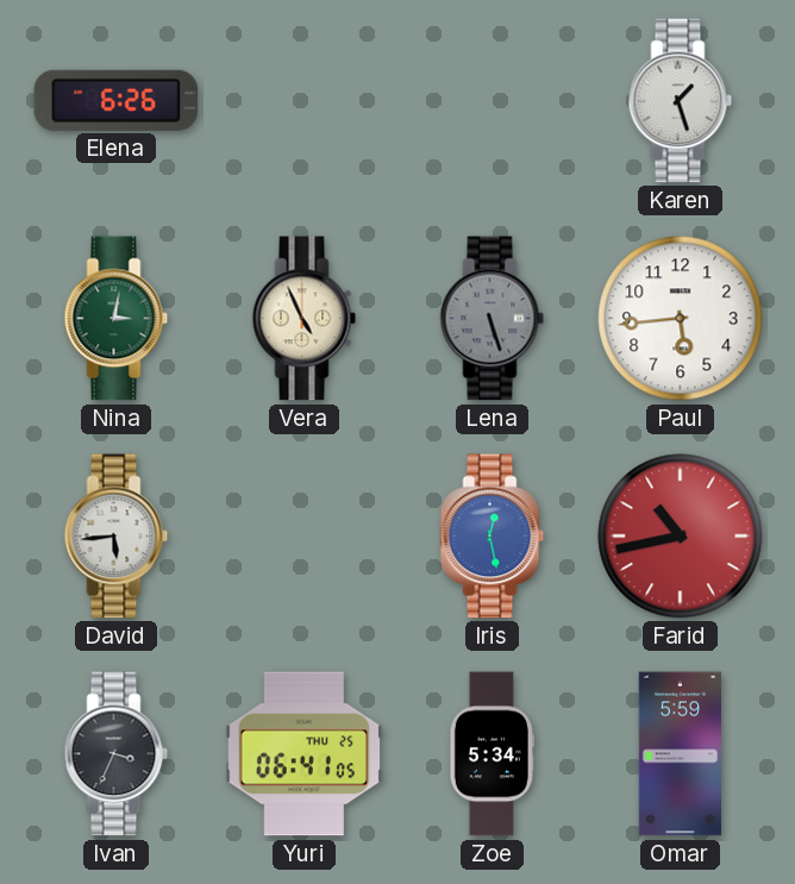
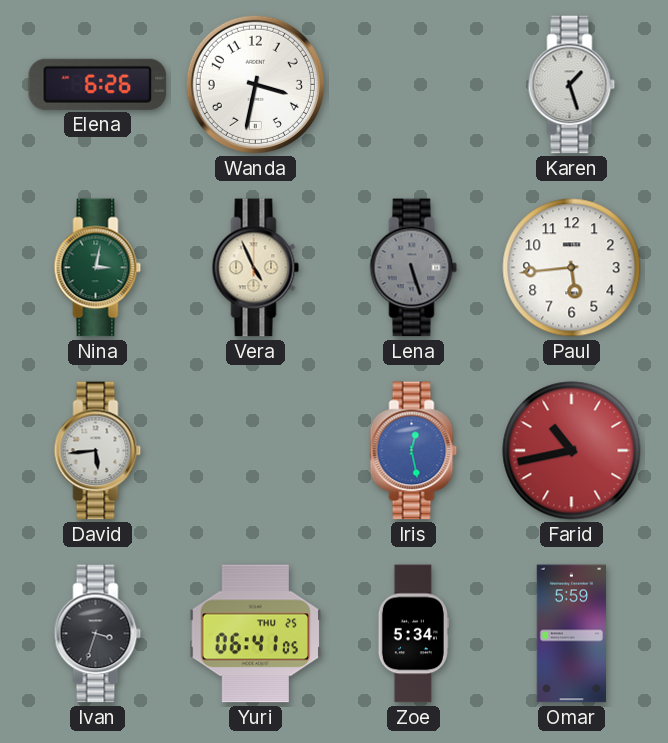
Wanda: none -> 3:32 (255, 84)
Ivan: 3:34 -> 3:33 (98, 634)
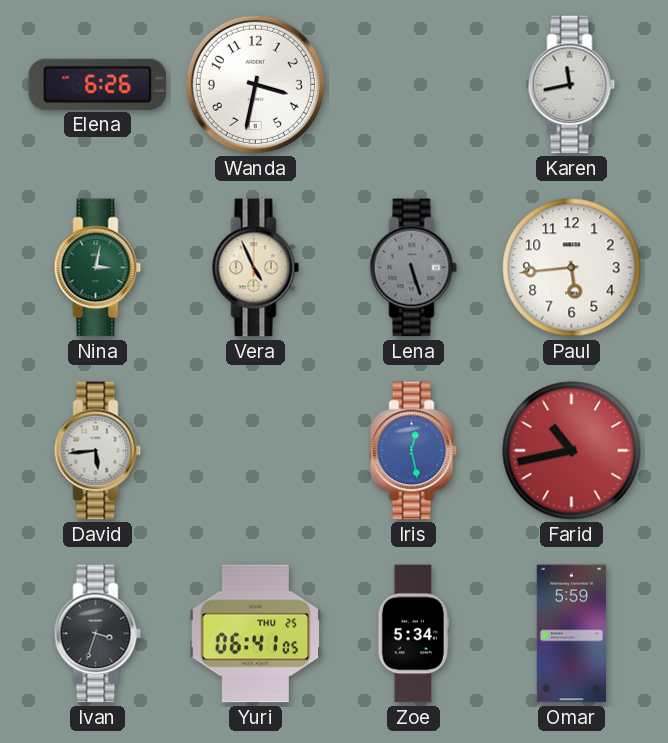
Karen: 1:27 -> 11:43 (572, 85)
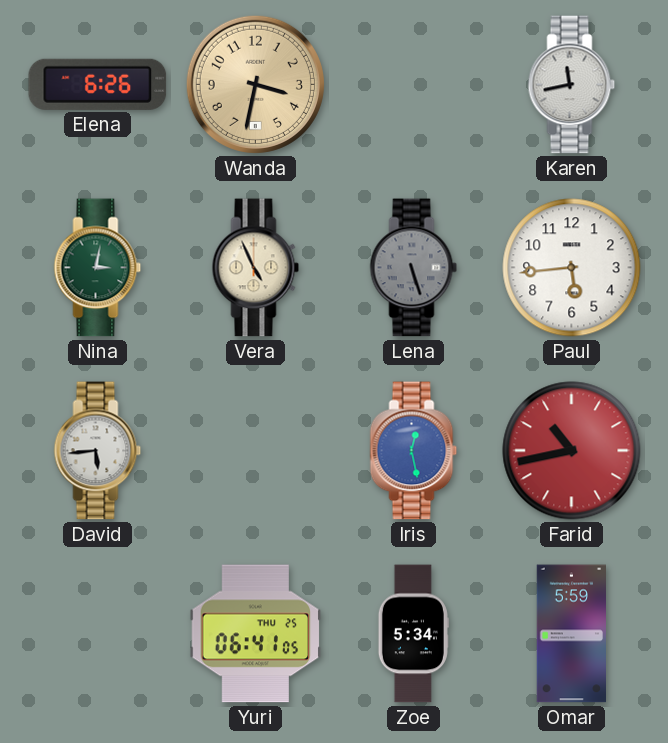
Wanda dial: white -> champagne (255, 84)
Ivan: 3:33 -> none (98, 634)
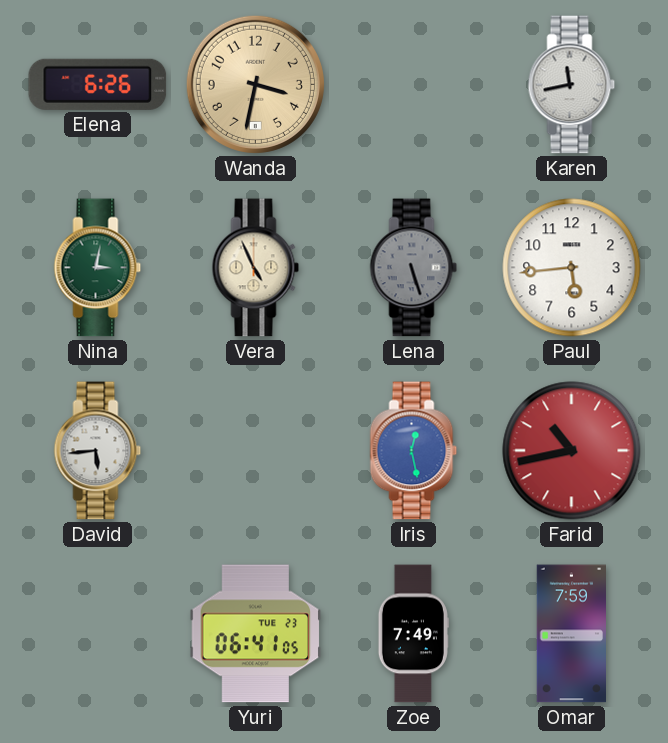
Yuri date: THU 25 -> TUE 23 (256, 634)
Zoe: 5:34 -> 7:49 (413, 634)
Omar: 5:59 -> 7:59 (571, 634)
